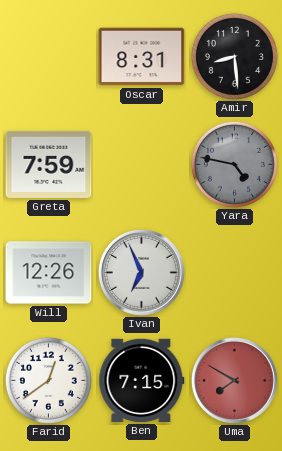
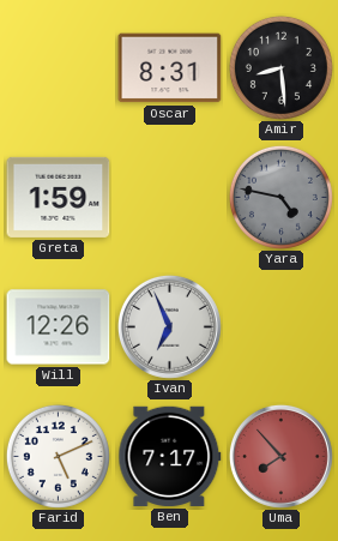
Greta: 7:59 -> 1:59 (59, 197)
Farid: 12:39 -> 5:11 (58, 456)
Ben: 7:15 -> 7:17 (170, 456)
Uma: 7:50 -> 7:53 (280, 456)
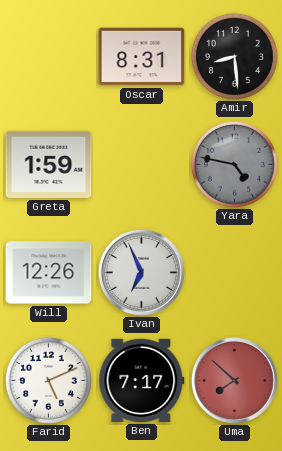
Uma: 7:53 -> 7:52 (234, 380)
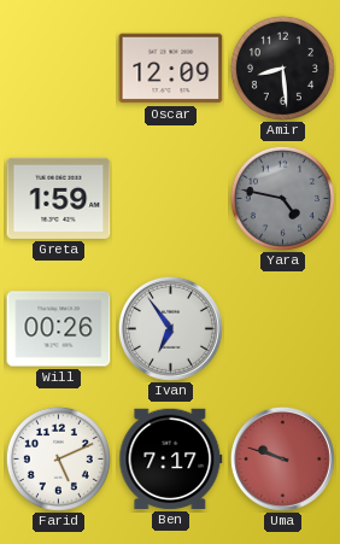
Oscar: 8:31 -> 12:09 (171, 69)
Will: 12:26 -> 00:26 (59, 329)
Ivan: 6:56 -> 6:54 (170, 328)
Uma: 7:52 -> 9:48 (282, 458)
